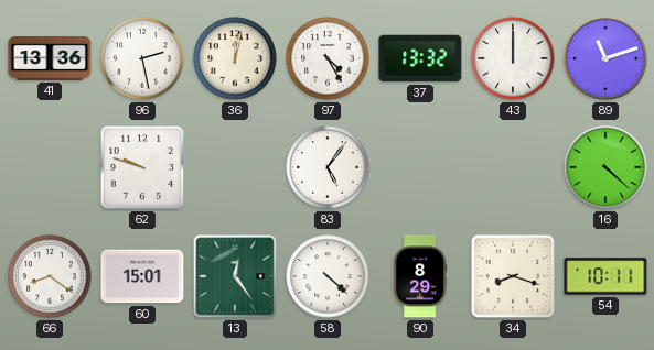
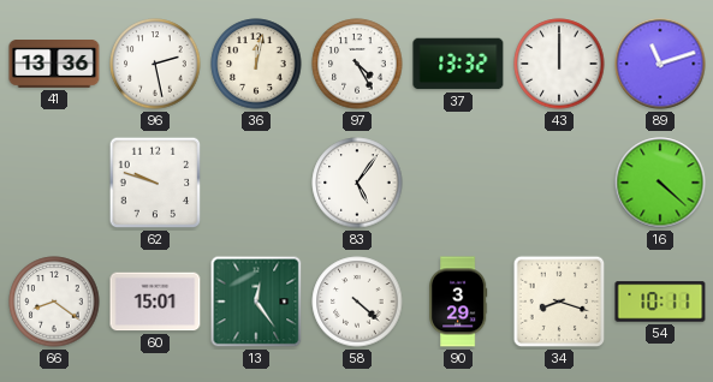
90: 8:29 -> 3:29 (458, 302)
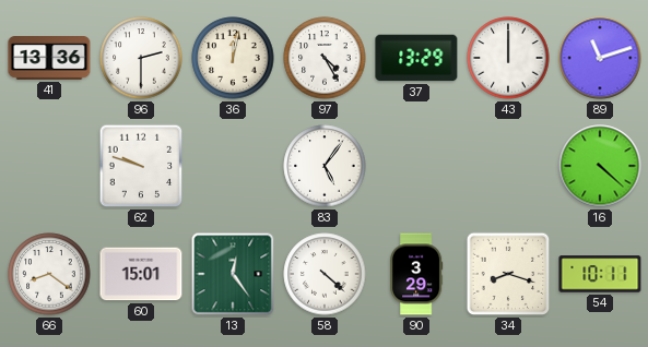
96: 2:28 -> 2:30 (141, 58)
37: 13:32 -> 13:29 (416, 58)
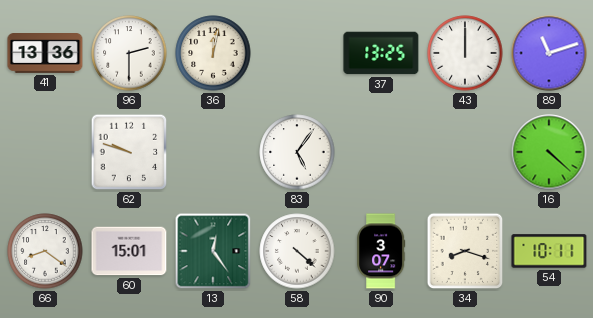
97: 4:25 -> none (325, 58)
37: 13:29 -> 13:25 (381, 53)
90: 3:29 -> 3:07 (381, 251)
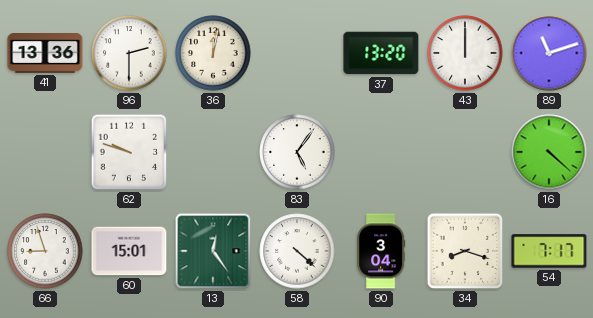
37: 13:25 -> 13:20 (381, 53)
66: 8:21 -> 8:57 (45, 251)
90: 3:07 -> 3:04 (381, 251)
54: 10:11 -> 7:17 (549, 251)
